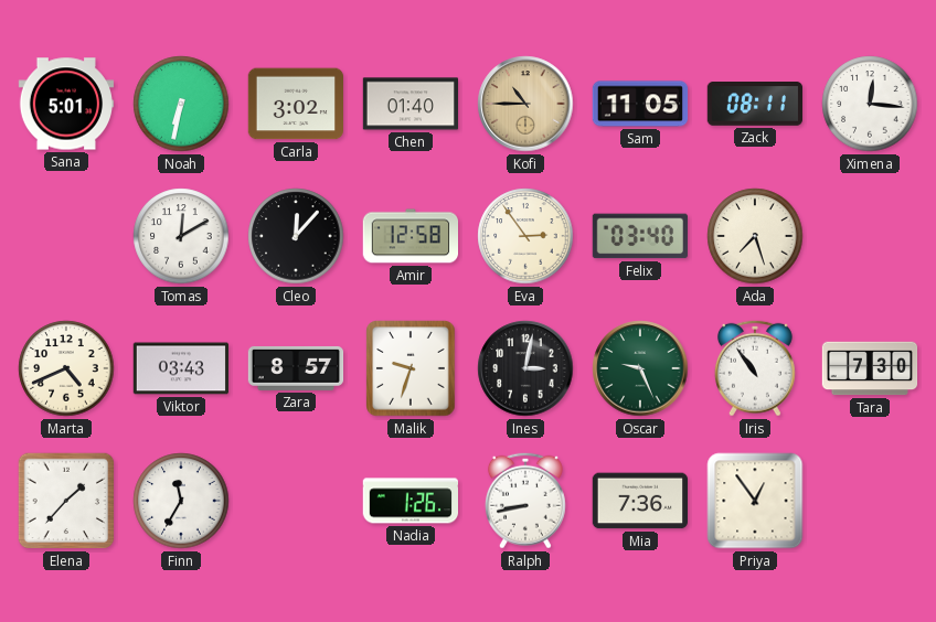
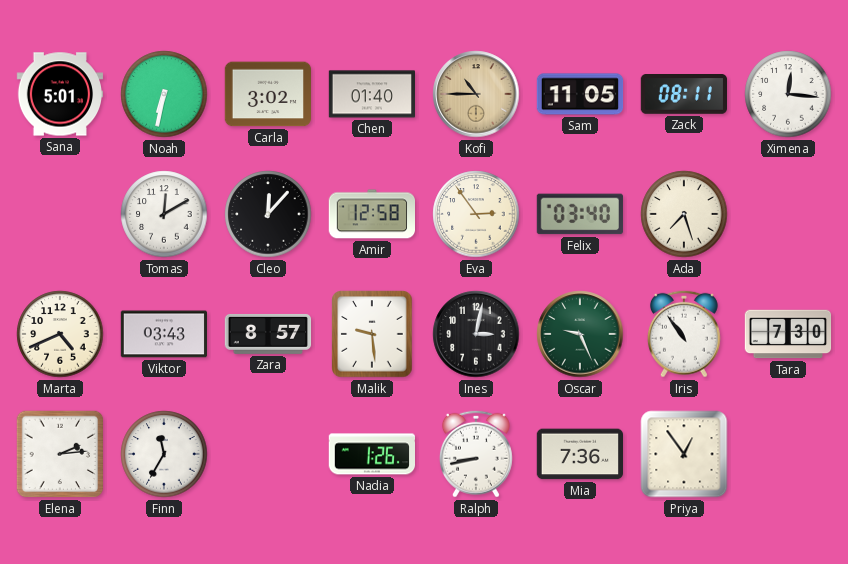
Malik: 9:33 -> 9:29 (372, 334)
Elena: 1:37 -> 2:14 (60, 454)
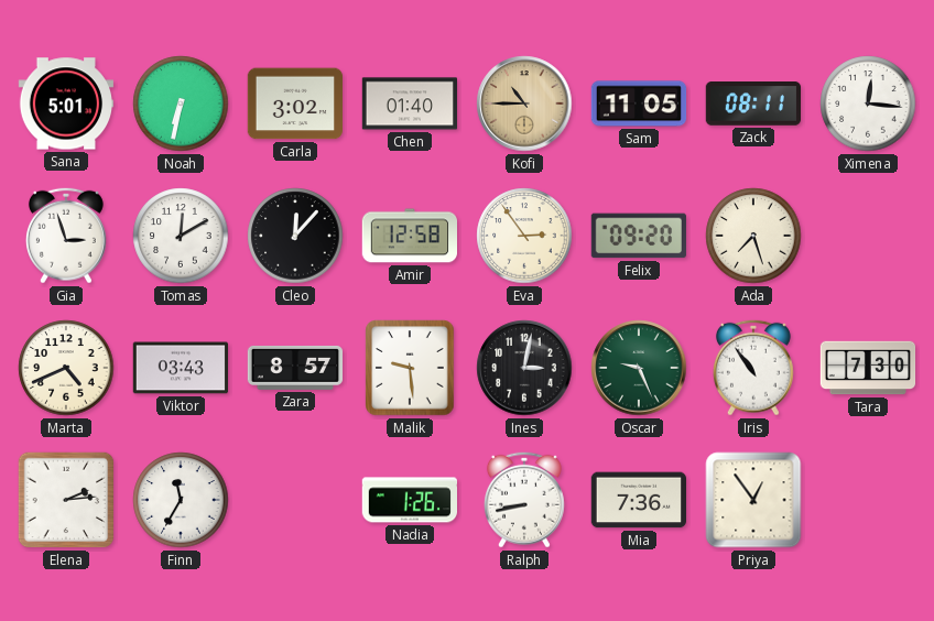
Gia: none -> 2:57 (66, 236)
Felix: 03:40 -> 09:20 (638, 236)
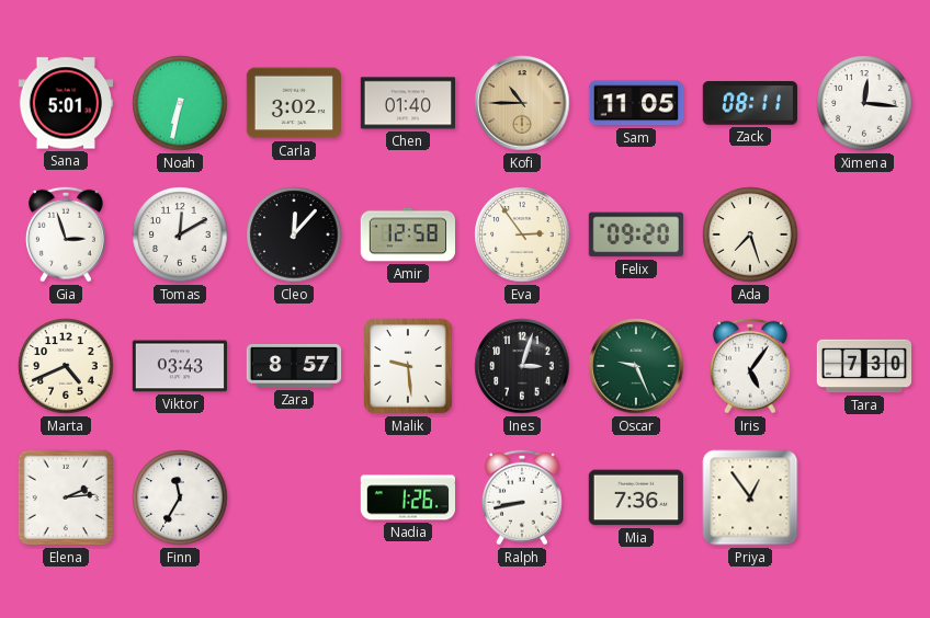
Ines: 3:02 -> 3:03 (522, 366)
Iris: 10:54 -> 5:06 (750, 366)
